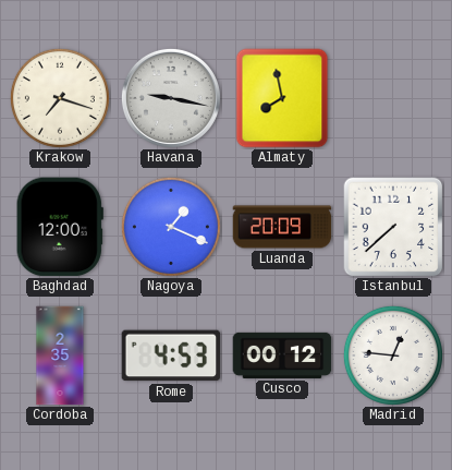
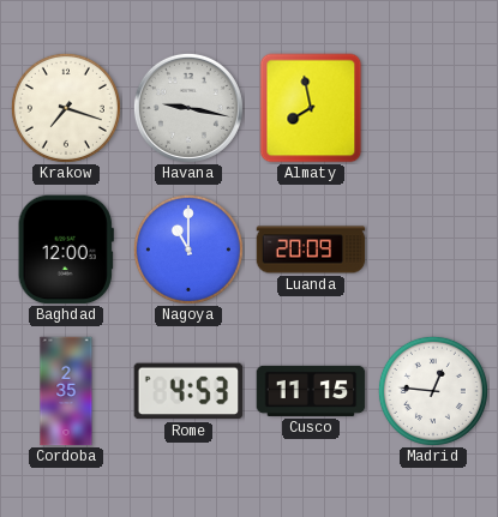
Nagoya: 1:19 -> 11:00 (188, 250)
Istanbul: 7:38 -> none (393, 227)
Cusco: 00:12 -> 11:15 (311, 391)
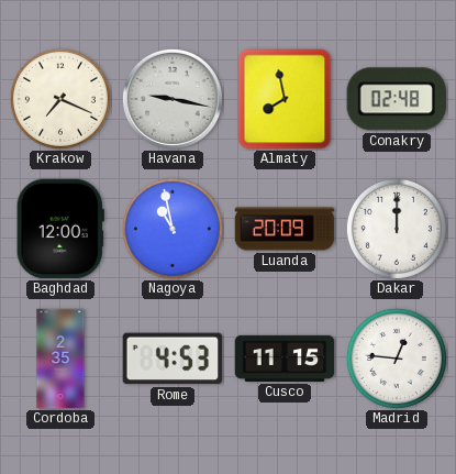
Krakow: 7:18 -> 7:19 (60, 99)
Conakry: none -> 02:48 (396, 99)
Nagoya: 11:00 -> 10:58 (173, 229)
Dakar: none -> 12:00 (397, 229)
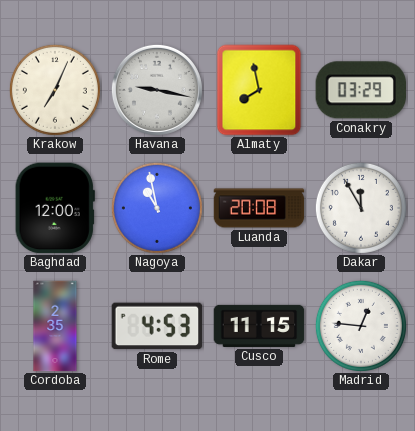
Krakow: 7:19 -> 7:04 (55, 90)
Conakry: 02:48 -> 03:29 (360, 90)
Luanda: 20:09 -> 20:08 (259, 208)
Dakar: 12:00 -> 11:55 (361, 208)
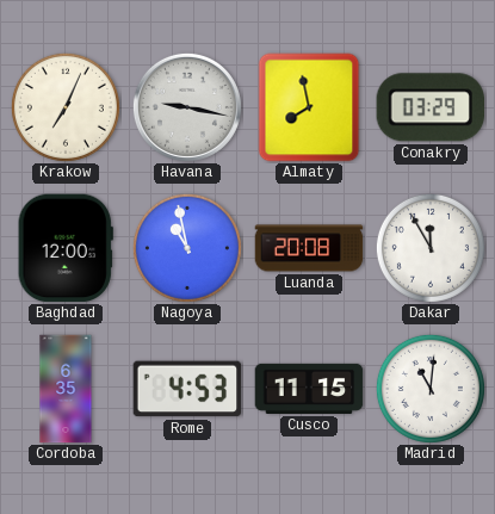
Cordoba: 2:35 -> 6:35 (66, 389)
Madrid: 12:46 -> 11:01 (431, 389)
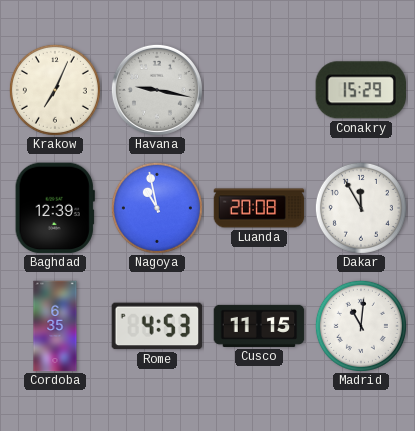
Almaty: 7:58 -> none (309, 107)
Conakry: 03:29 -> 15:29 (360, 90)
Baghdad: 12:00 -> 12:39 (55, 208)
